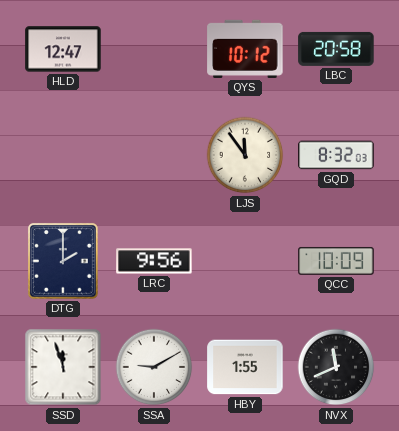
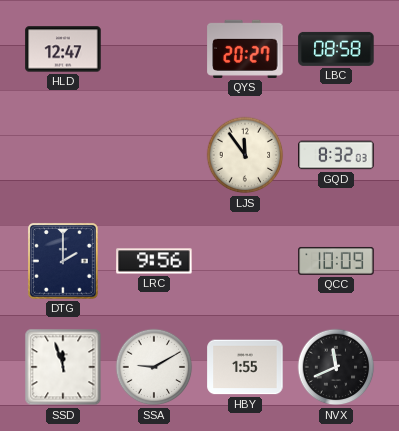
QYS: 10:12 -> 20:27 (245, 49)
LBC: 20:58 -> 08:58 (336, 49)
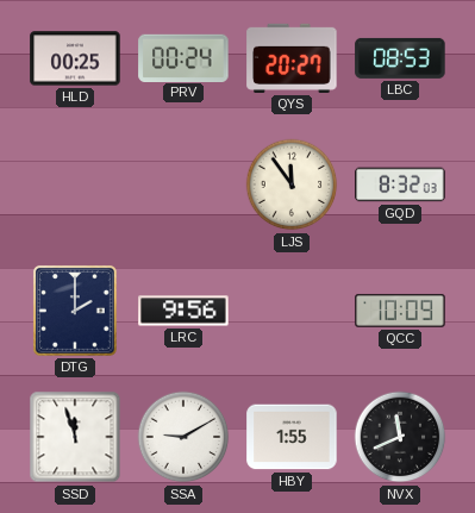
HLD: 12:47 -> 00:25 (75, 58)
PRV: none -> 00:24 (183, 57)
LBC: 08:58 -> 08:53 (400, 58)
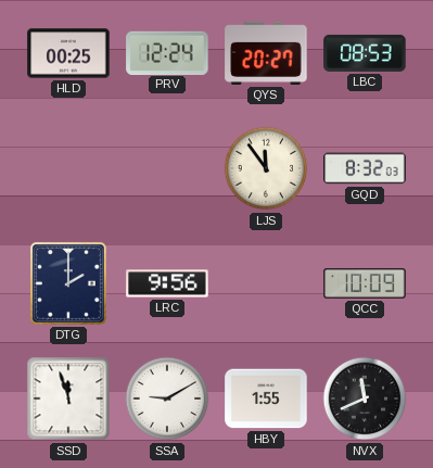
PRV: 00:24 -> 12:24 (167, 52)
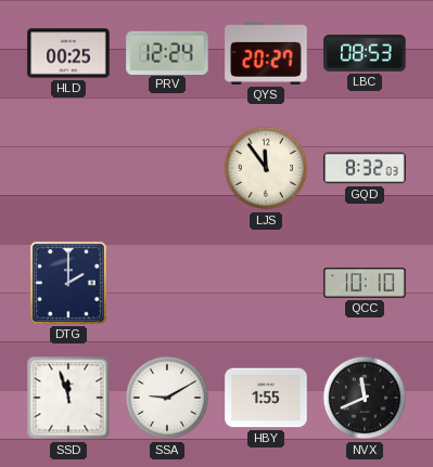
LRC: 9:56 -> none (167, 283)
QCC: 10:09 -> 10:10 (365, 283)
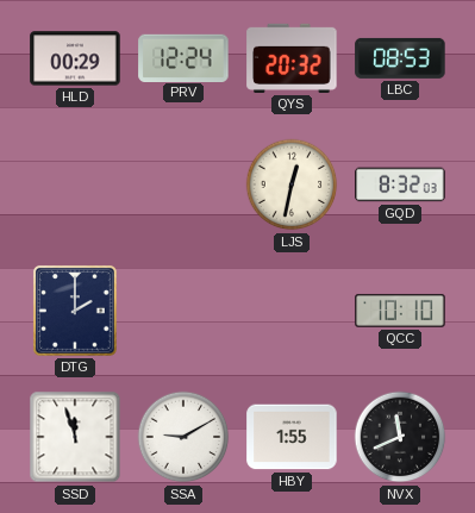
HLD: 00:25 -> 00:29 (75, 58)
QYS: 20:27 -> 20:32 (292, 58)
LJS: 11:54 -> 12:32 (292, 184)
